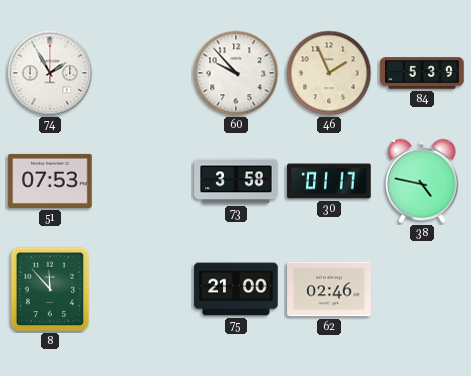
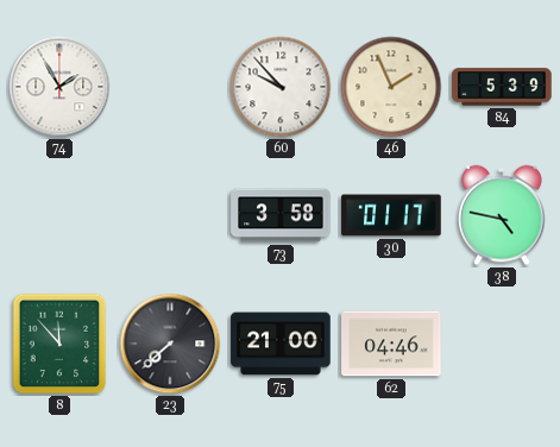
51: 07:53 -> none (50, 181)
23: none -> 7:38 (170, 344)
62: 02:46 -> 04:46 (391, 344)
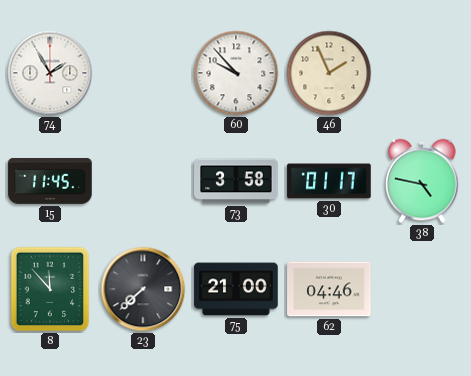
84: 5:39 -> none (502, 87)
15: none -> 11:45 (50, 181)
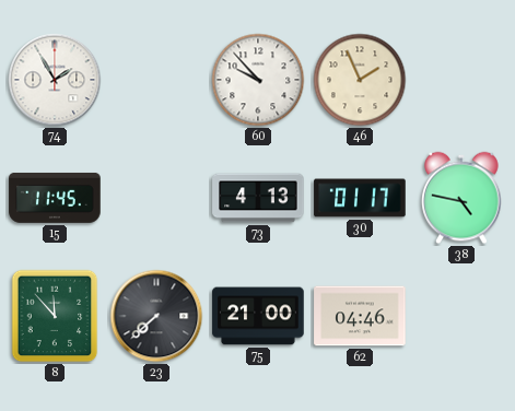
73: 3:58 -> 4:13 (258, 198)
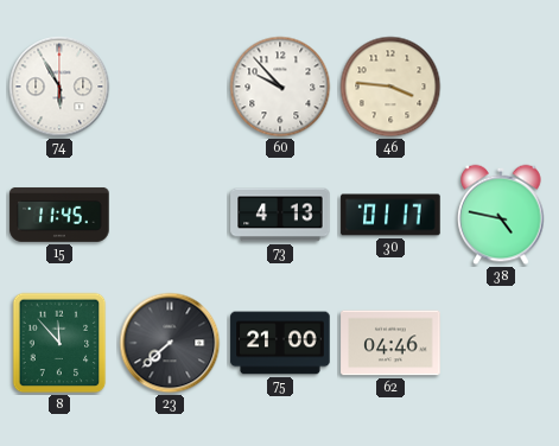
74: 1:55 -> 5:55 (59, 87)
46: 1:56 -> 3:46 (390, 87)
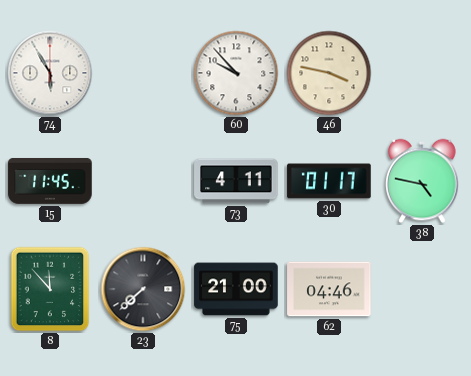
46: 3:46 -> 3:47 (329, 73)
73: 4:13 -> 4:11 (236, 181)
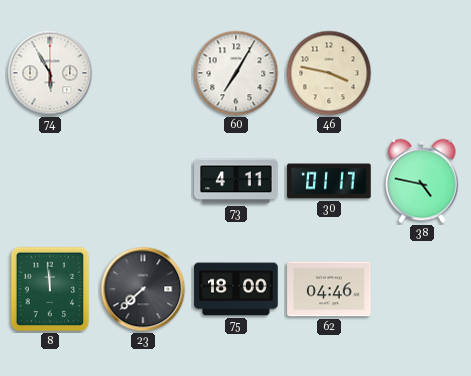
60: 9:53 -> 7:05 (236, 73)
15: 11:45 -> none (50, 181)
8: 11:53 -> 11:59 (50, 289)
75: 21:00 -> 18:00 (236, 289)
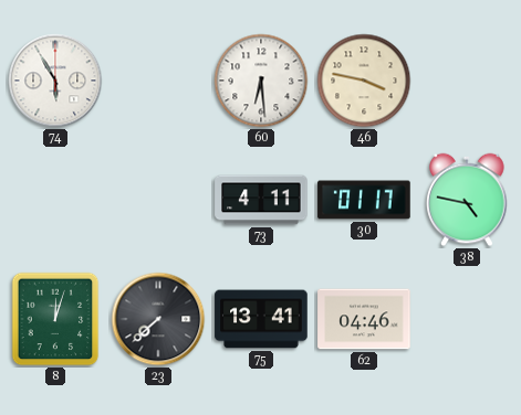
60: 7:05 -> 6:29 (261, 81)
8: 11:59 -> 12:03 (55, 319)
75: 18:00 -> 13:41 (261, 319)
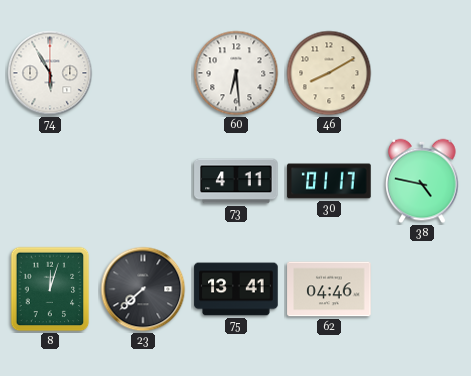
46: 3:47 -> 8:10 (329, 73)
